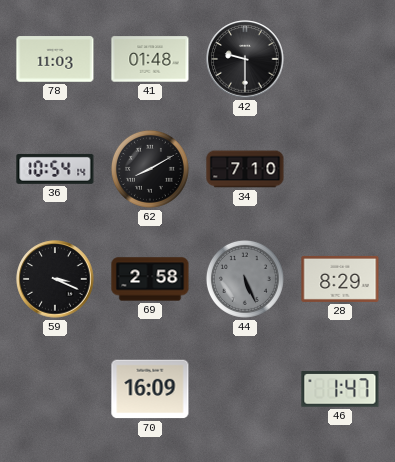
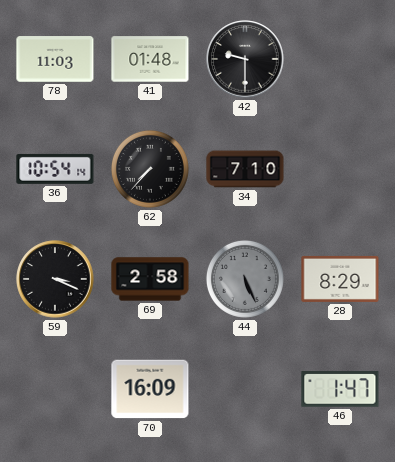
62: 8:10 -> 7:37 (150, 169)
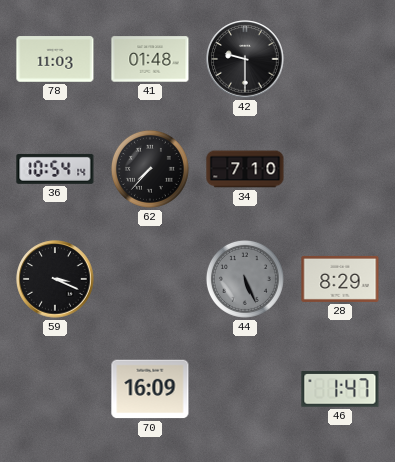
69: 2:58 -> none (150, 279)
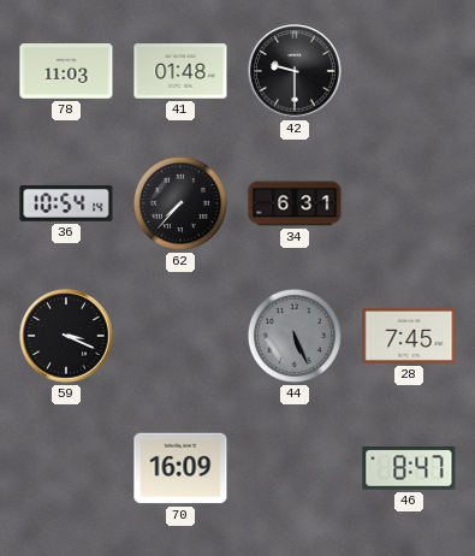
34: 7:10 -> 6:31 (295, 203)
28: 8:29 -> 7:45 (409, 336)
46: 1:47 -> 8:47 (409, 468)
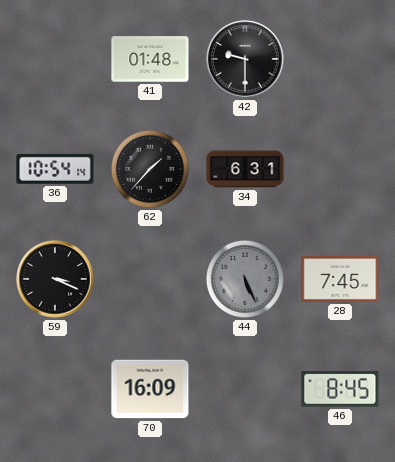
78: 11:03 -> none (66, 71)
62: 7:37 -> 1:37 (150, 169)
46: 8:47 -> 8:45 (340, 389)
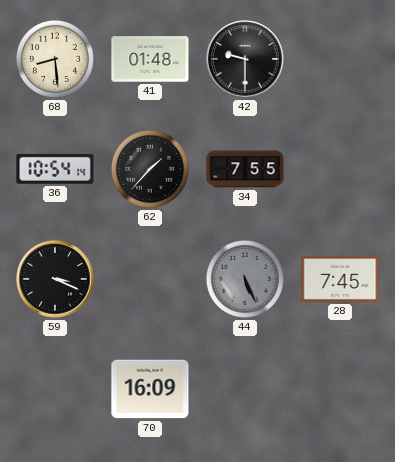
68: none -> 8:29 (55, 59)
34: 6:31 -> 7:55 (245, 169)
46: 8:45 -> none (340, 389)
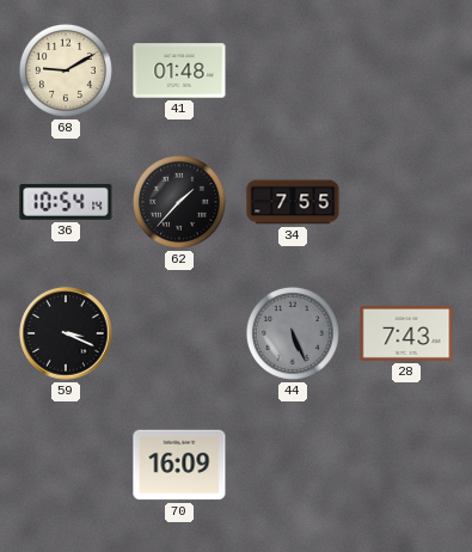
68: 8:29 -> 9:10 (66, 70)
42: 9:30 -> none (245, 59)
28: 7:45 -> 7:43 (406, 333)
